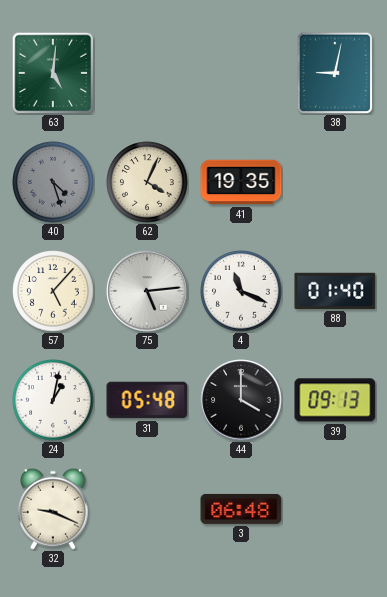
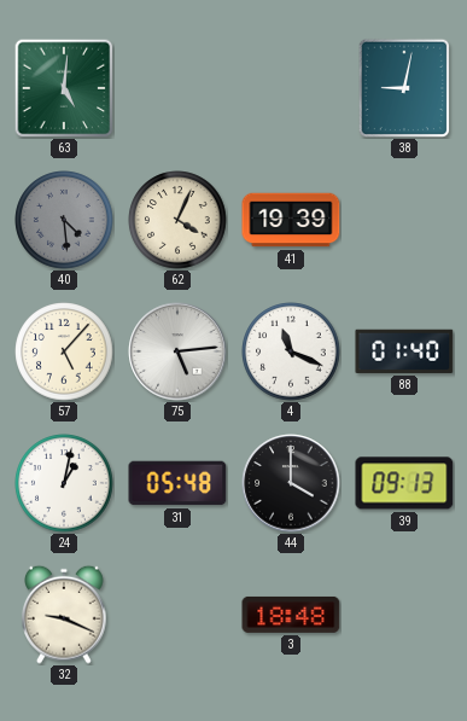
40: 4:27 -> 4:29 (64, 220)
41: 19:35 -> 19:39 (291, 220)
3: 06:48 -> 18:48 (291, 615)
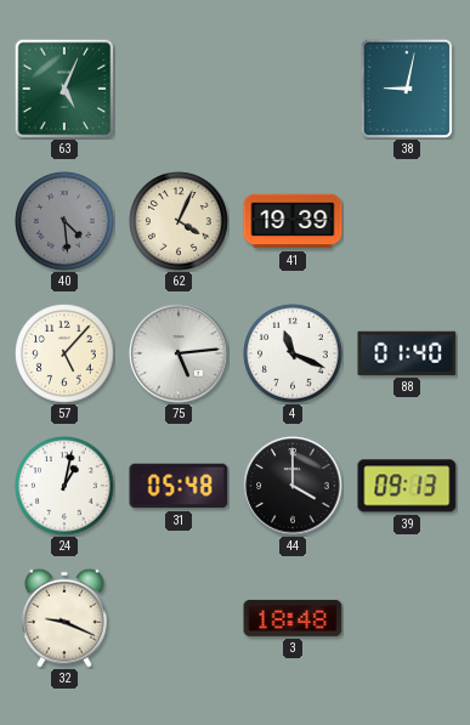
63: 5:01 -> 5:04 (64, 89)
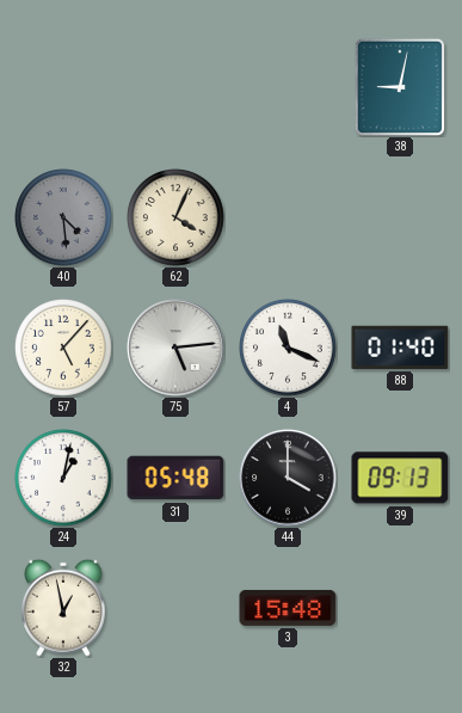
63: 5:04 -> none (64, 89)
41: 19:39 -> none (293, 221)
32: 9:19 -> 12:58 (64, 608)
3: 18:48 -> 15:48 (288, 608)
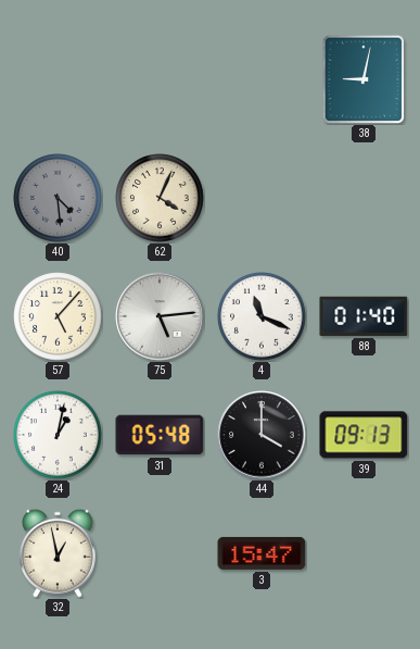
3: 15:48 -> 15:47 (262, 553)
